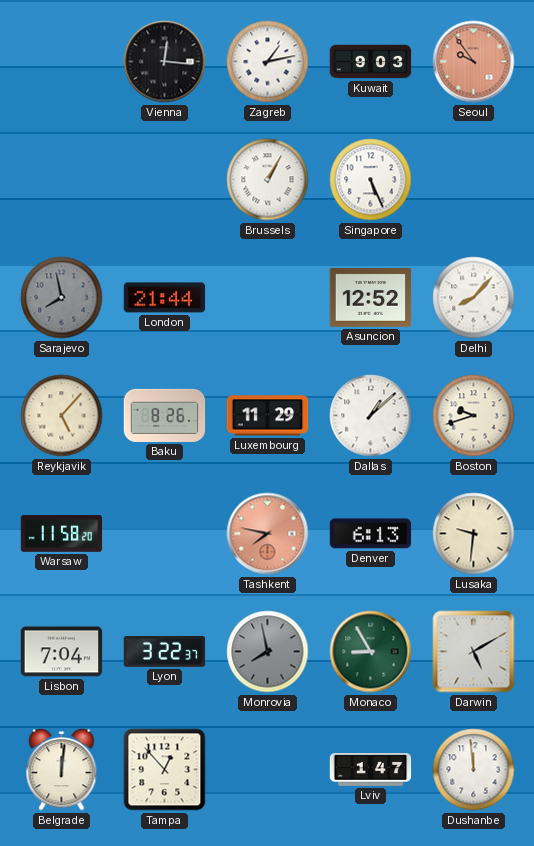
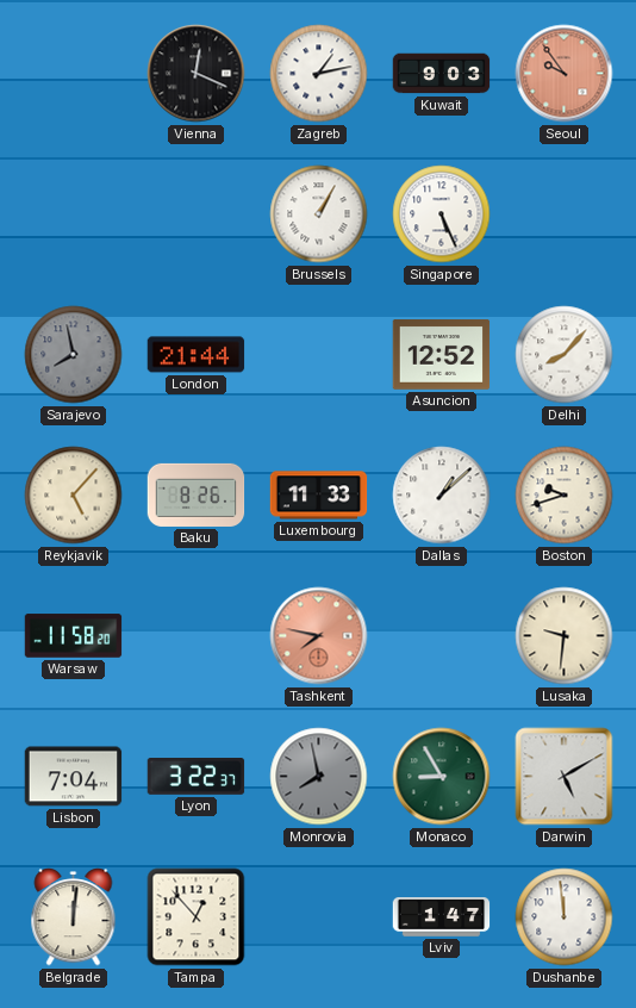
Vienna: 12:16 -> 12:19 (197, 74)
Luxembourg: 11:29 -> 11:33 (319, 496)
Denver: 6:13 -> none (371, 534)
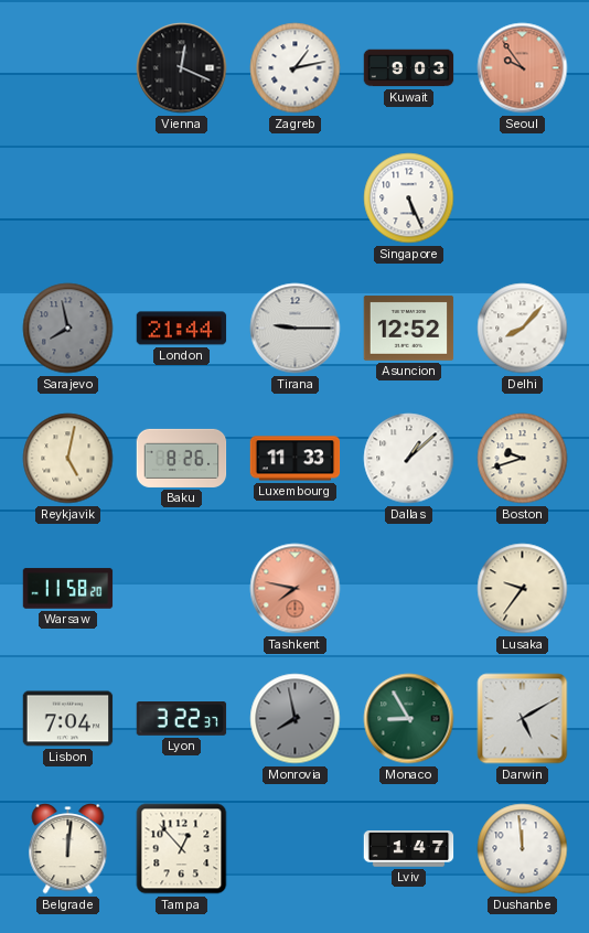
Brussels: 1:05 -> none (319, 214)
Tirana: none -> 9:15 (296, 329)
Reykjavik: 5:07 -> 5:02 (68, 459)
Lusaka: 9:31 -> 9:36 (523, 589)
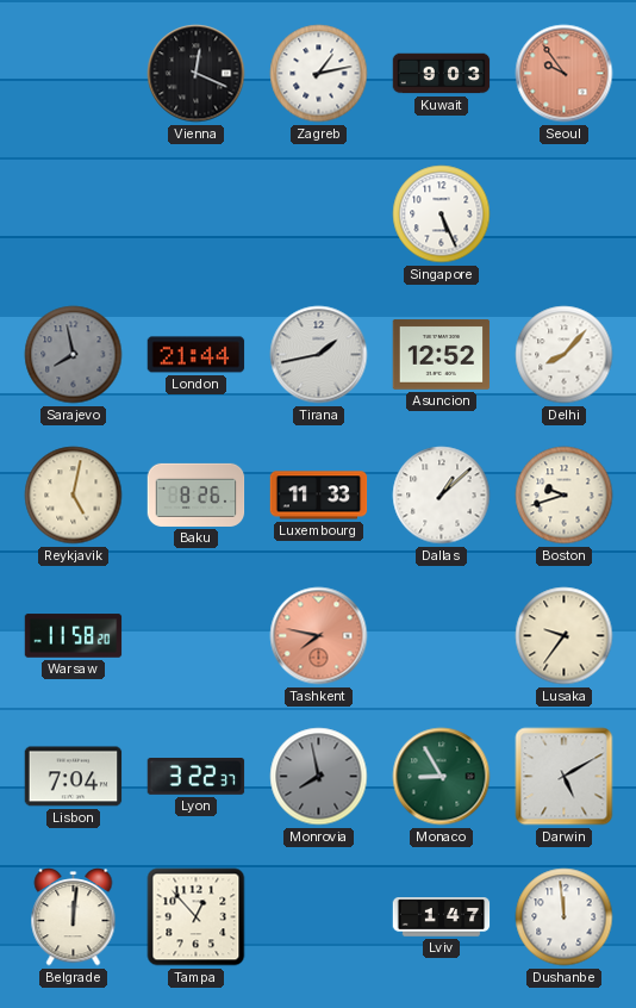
Tirana: 9:15 -> 1:43 (319, 355)
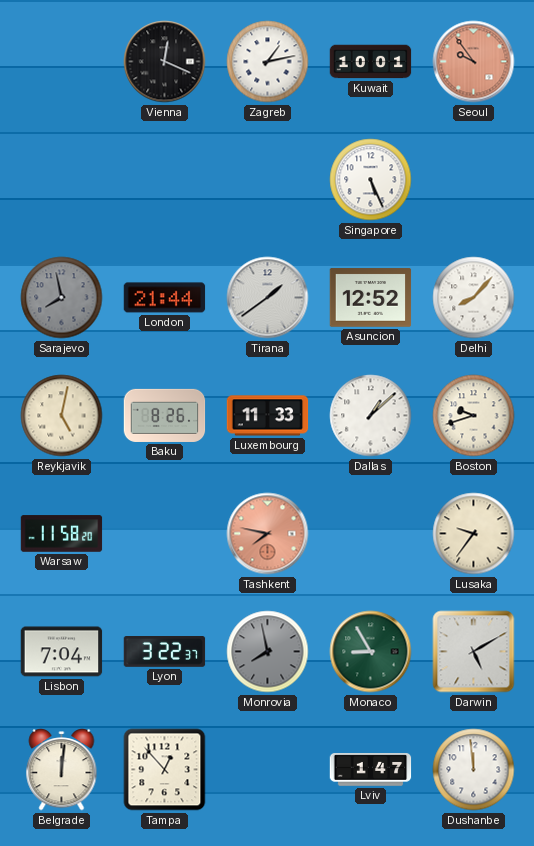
Kuwait: 9:03 -> 10:01 (371, 62)
Tirana: 1:43 -> 1:39 (268, 298)
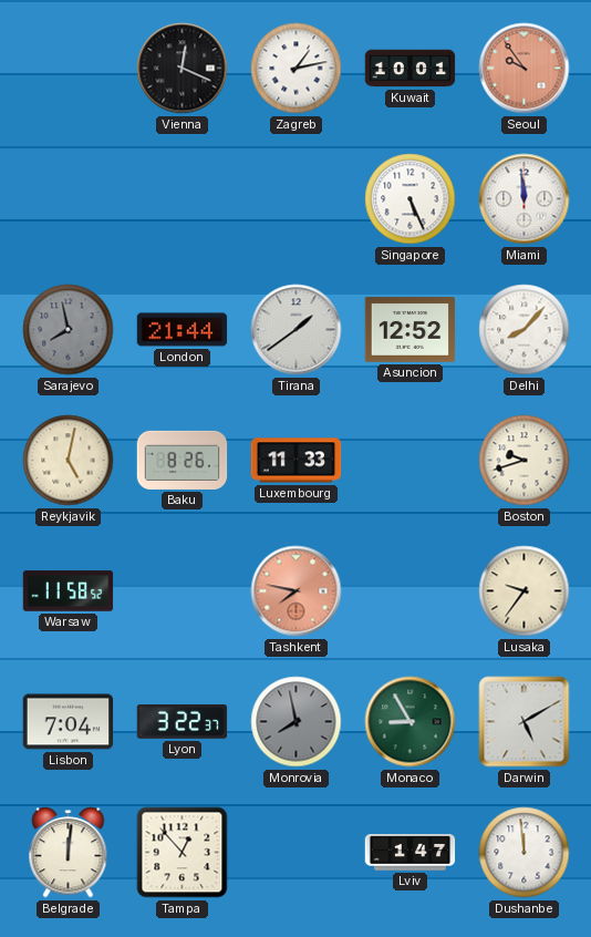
Miami: none -> 11:59 (525, 199)
Dallas: 1:08 -> none (371, 416)
Warsaw: 11:58:20 -> 11:58:52 (69, 591)
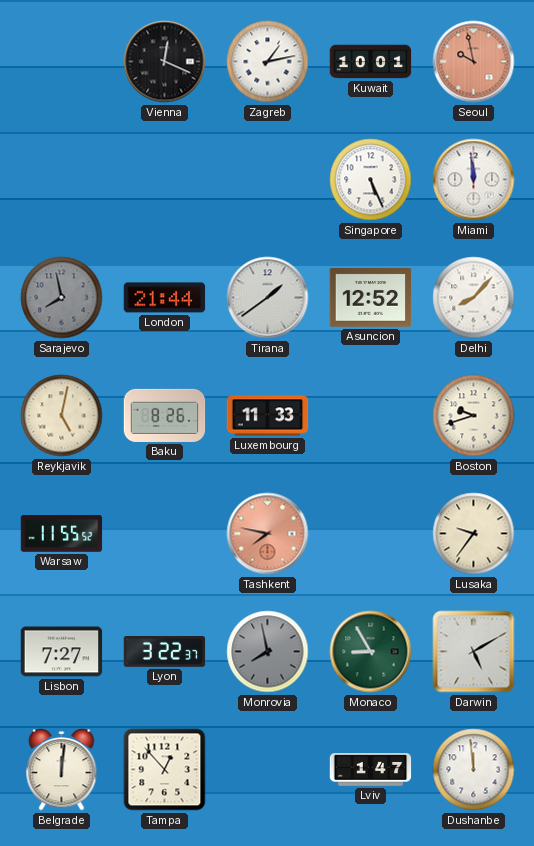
Seoul: 9:54 -> 9:58 (474, 62)
Warsaw: 11:58 -> 11:55 (62, 534)
Lisbon: 7:04 -> 7:27 (62, 652)
